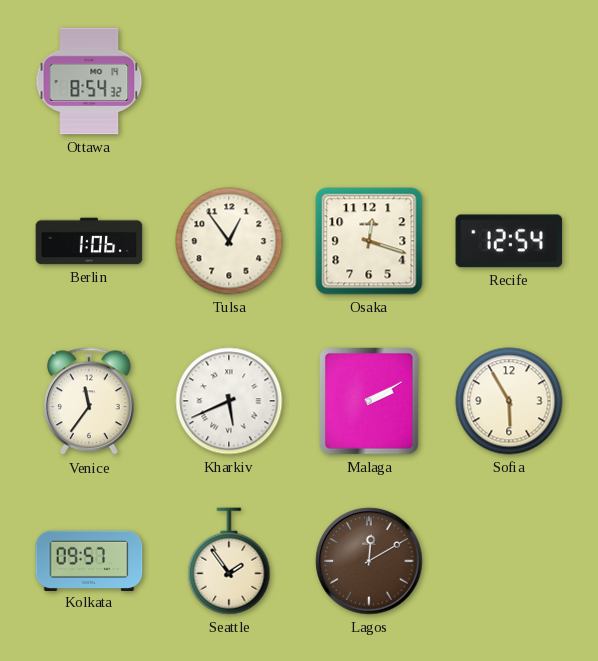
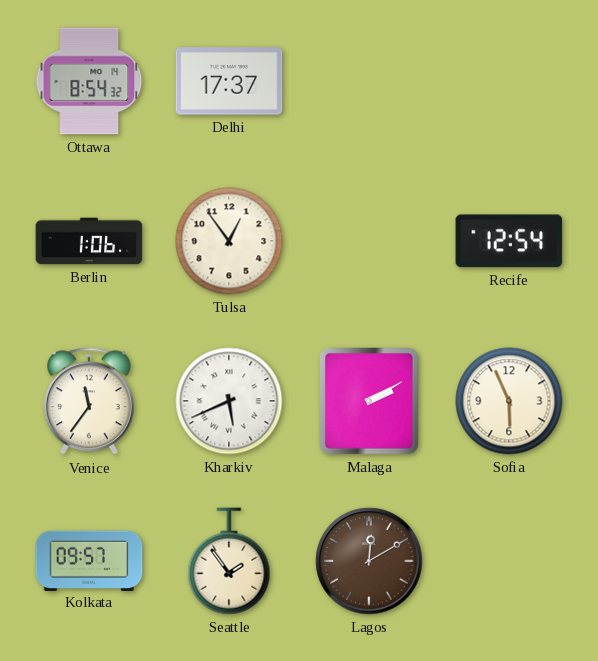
Delhi: none -> 17:37 (229, 81)
Osaka: 12:18 -> none (369, 241)
Sofia: 5:55 -> 5:56 (509, 401)
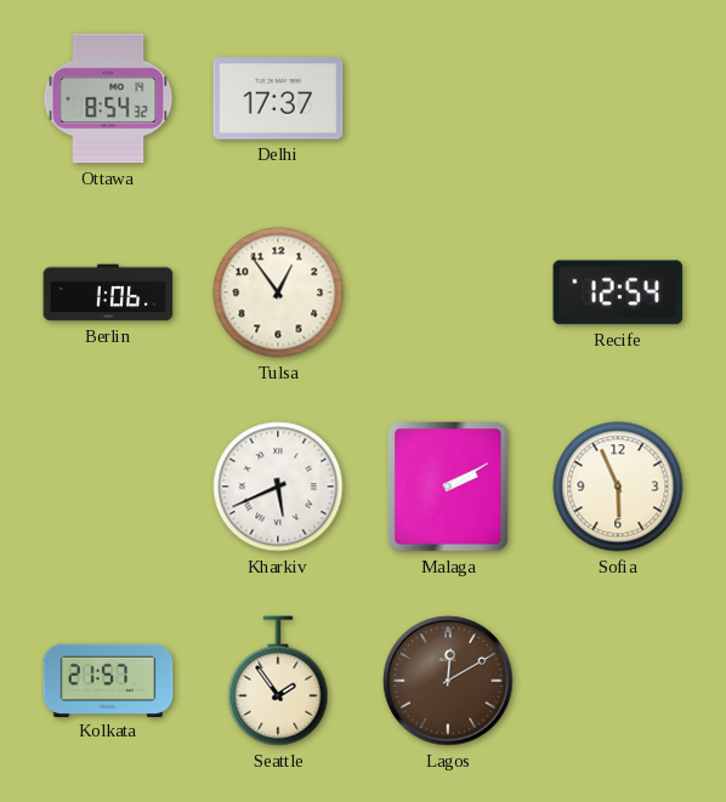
Venice: 11:36 -> none (90, 402)
Kolkata: 09:57 -> 21:57 (108, 679)
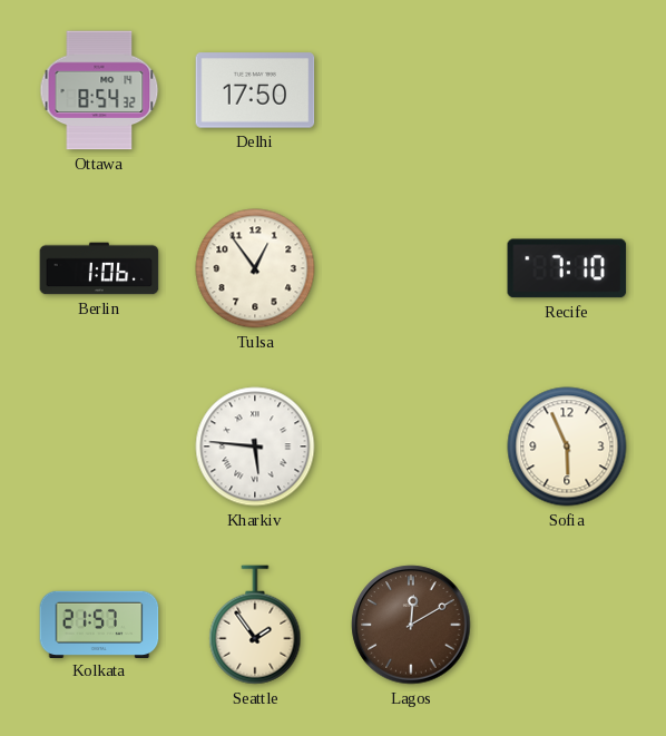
Delhi: 17:37 -> 17:50 (255, 90)
Recife: 12:54 -> 7:10 (567, 268)
Kharkiv: 5:41 -> 5:46 (255, 446)
Malaga: 2:10 -> none (449, 487)
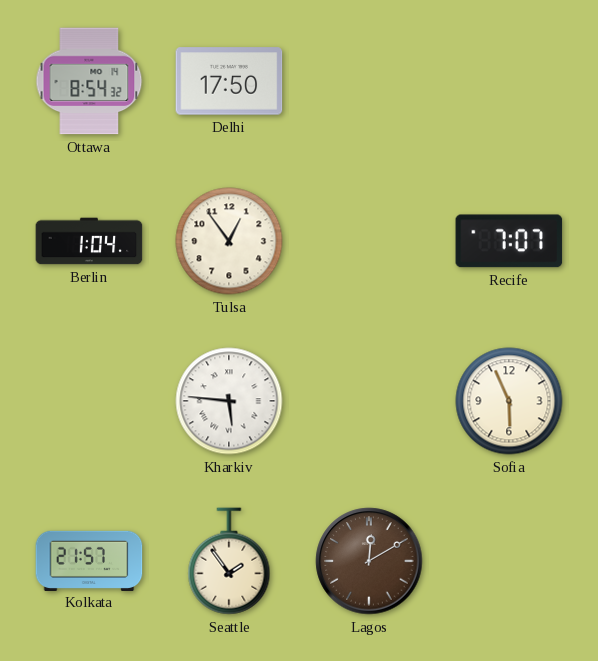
Berlin: 1:06 -> 1:04 (89, 241)
Recife: 7:10 -> 7:07 (509, 241)
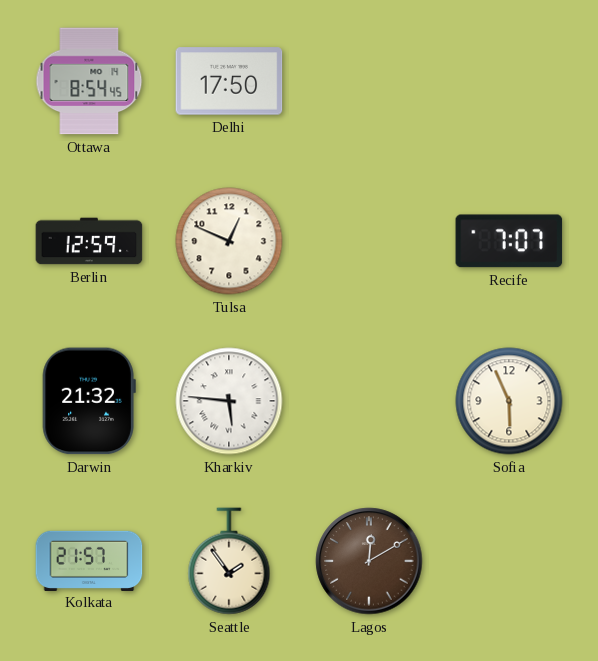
Ottawa: 8:54:32 -> 8:54:45 (89, 81)
Berlin: 1:04 -> 12:59 (89, 241)
Tulsa: 12:54 -> 12:49 (229, 241)
Darwin: none -> 21:32 (89, 401)
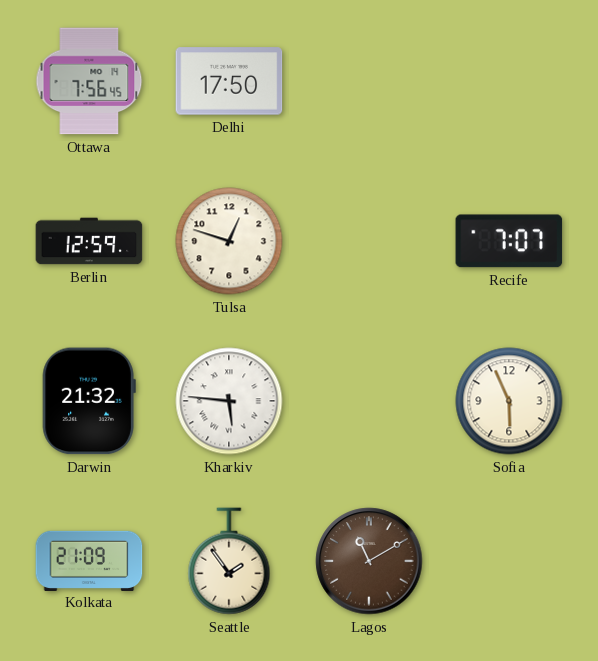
Ottawa: 8:54 -> 7:56 (89, 81)
Tulsa: 12:49 -> 12:48 (229, 241)
Kolkata: 21:57 -> 21:09 (89, 560)
Lagos: 12:10 -> 11:10 (369, 561)
